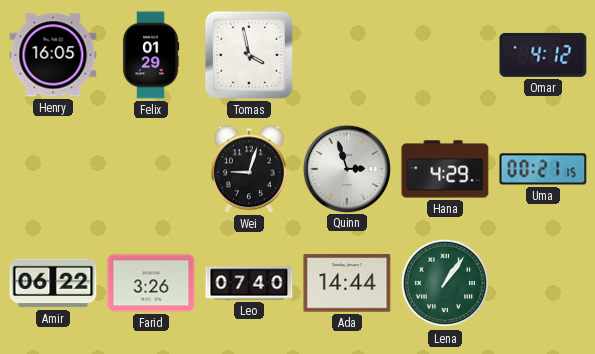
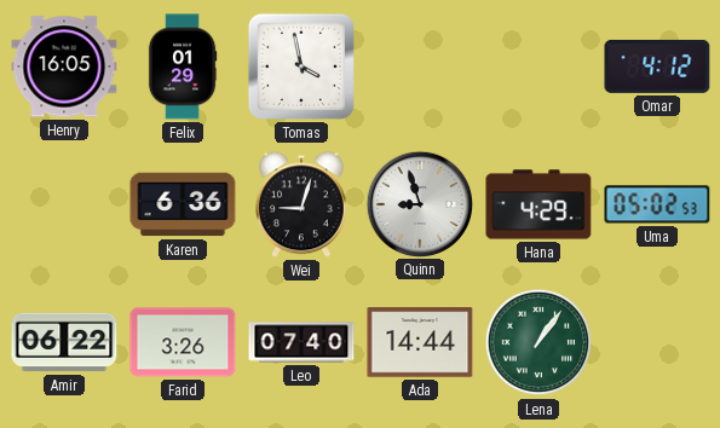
Karen: none -> 6:36 (183, 204)
Quinn: 2:57 -> 8:57 (419, 203)
Uma: 00:21 -> 05:02 (657, 204)
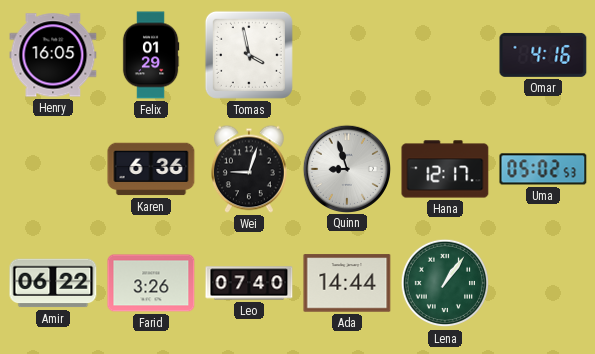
Omar: 4:12 -> 4:16 (543, 55)
Hana: 4:29 -> 12:17 (445, 169)
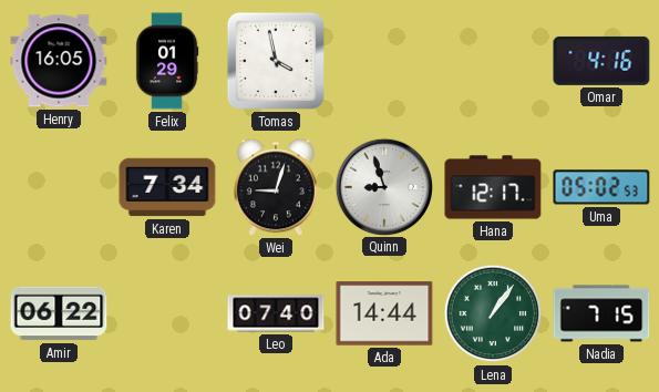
Karen: 6:36 -> 7:34 (167, 187)
Farid: 3:26 -> none (151, 283)
Nadia: none -> 7:15 (601, 313)
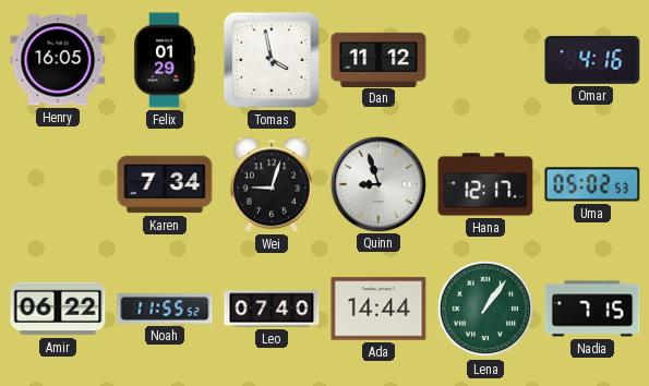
Dan: none -> 11:12 (378, 59)
Noah: none -> 11:55 (165, 309)
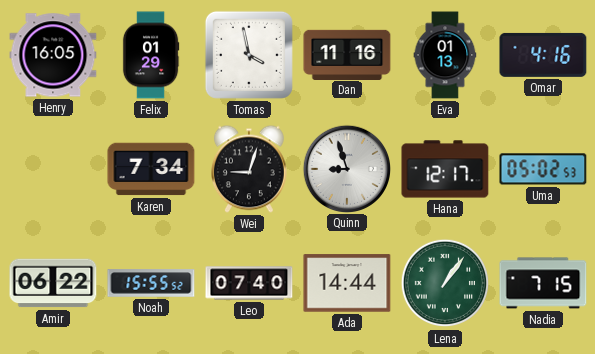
Dan: 11:12 -> 11:16 (347, 54)
Eva: none -> 01:13 (445, 55)
Noah: 11:55 -> 15:55 (151, 283)
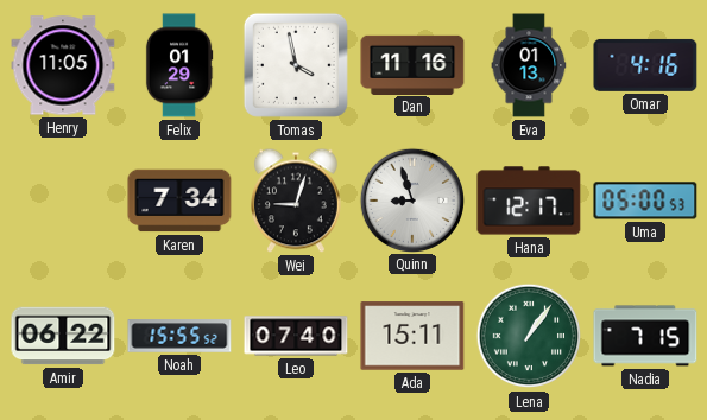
Henry: 16:05 -> 11:05 (63, 65)
Uma: 05:02 -> 05:00 (645, 201)
Ada: 14:44 -> 15:11 (412, 336)
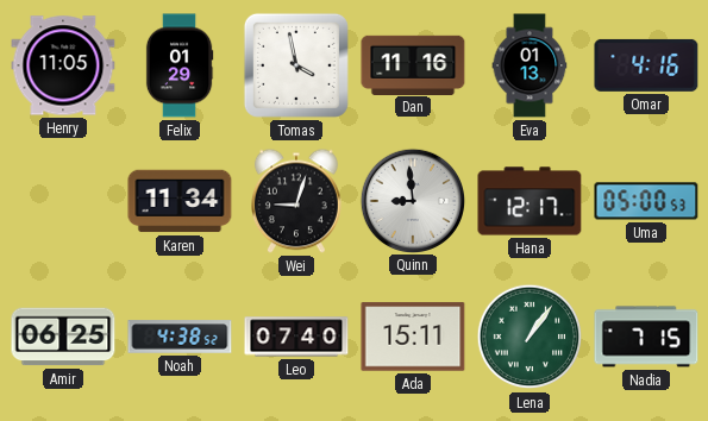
Karen: 7:34 -> 11:34 (180, 201)
Quinn: 8:57 -> 8:59 (412, 200)
Amir: 06:22 -> 06:25 (63, 337)
Noah: 15:55 -> 4:38 (180, 337)
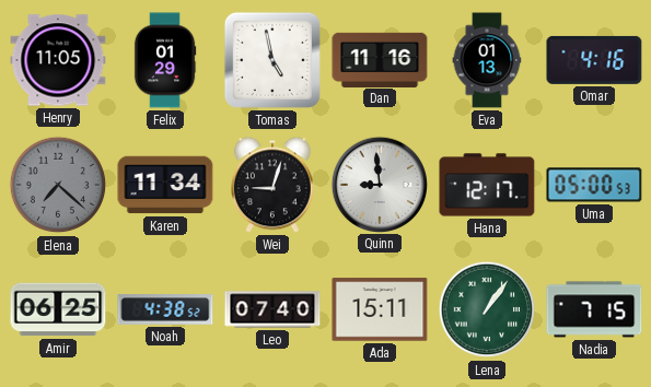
Tomas: 3:58 -> 4:58 (272, 60)
Elena: none -> 7:22 (58, 185)
